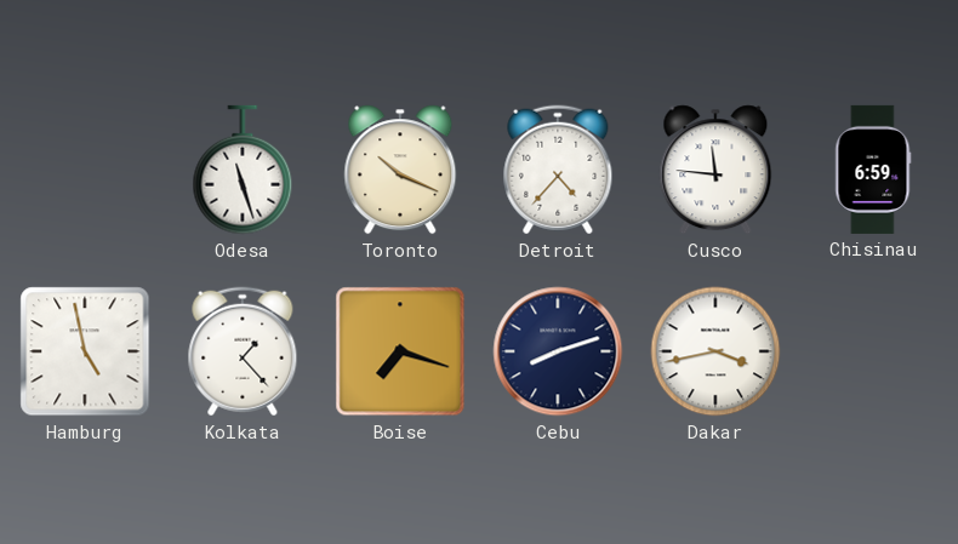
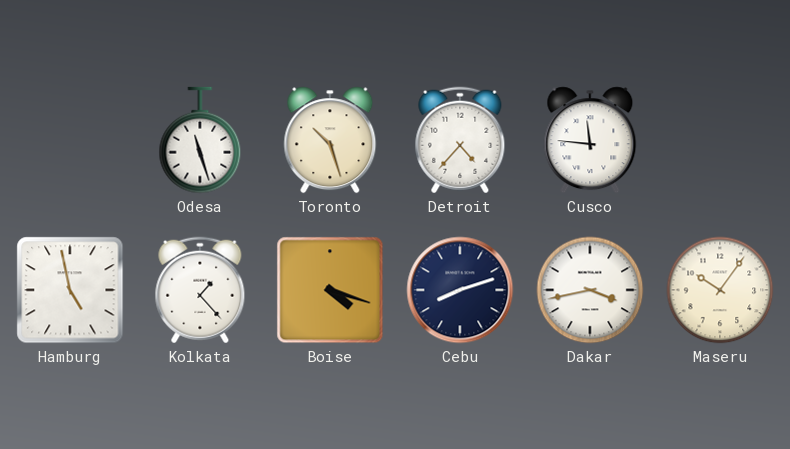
Toronto: 10:19 -> 10:27 (330, 140)
Chisinau: 6:59 -> none (873, 170)
Boise: 7:18 -> 4:18 (330, 290)
Maseru: none -> 10:06 (720, 290)
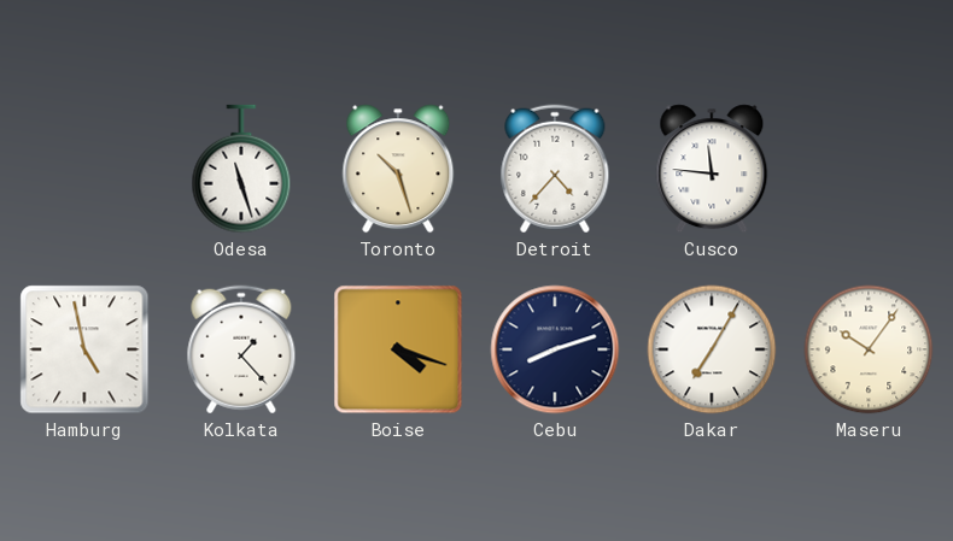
Dakar: 3:43 -> 7:05 (712, 349)
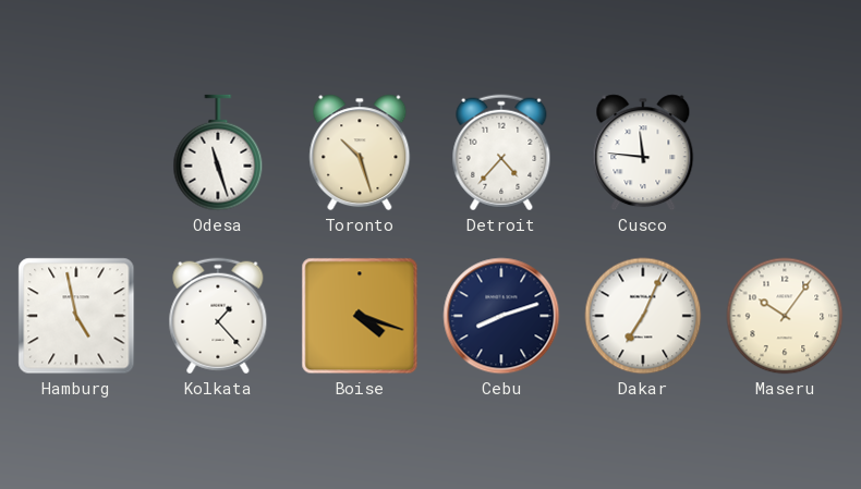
Dakar: 7:05 -> 7:04 (643, 316)
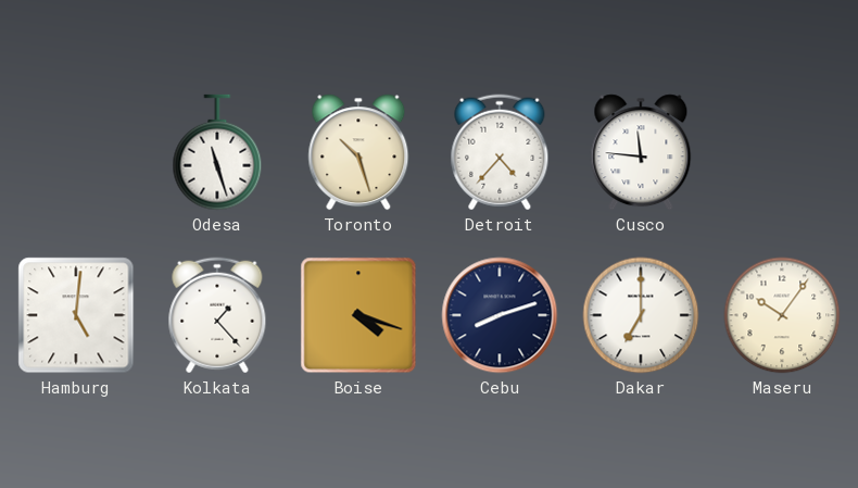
Hamburg: 4:58 -> 5:01 (76, 315)
Dakar: 7:04 -> 7:00 (641, 315)
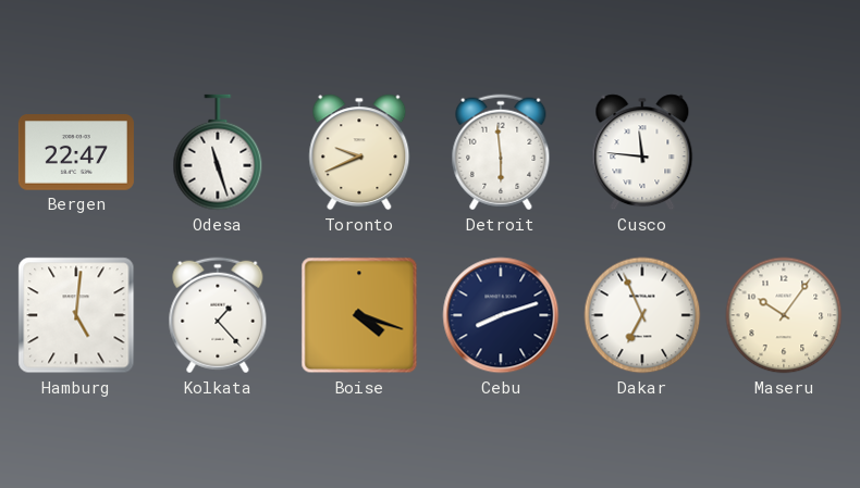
Bergen: none -> 22:47 (76, 152)
Toronto: 10:27 -> 9:41 (359, 152)
Detroit: 4:37 -> 5:59 (501, 152)
Dakar: 7:00 -> 6:56 (642, 315)
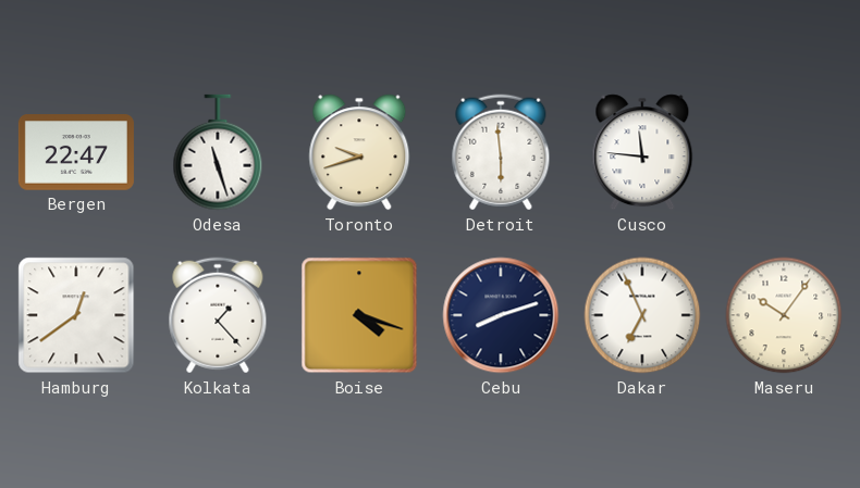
Toronto: 9:41 -> 9:42 (359, 152)
Hamburg: 5:01 -> 12:39 (76, 315)
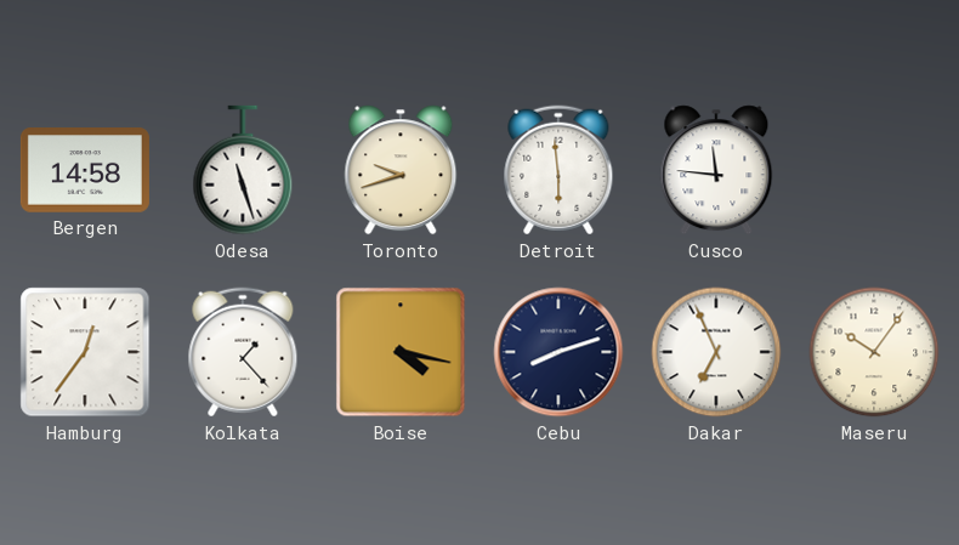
Bergen: 22:47 -> 14:58 (85, 170)
Hamburg: 12:39 -> 12:36 (85, 352)
Boise: 4:18 -> 4:17 (401, 352)
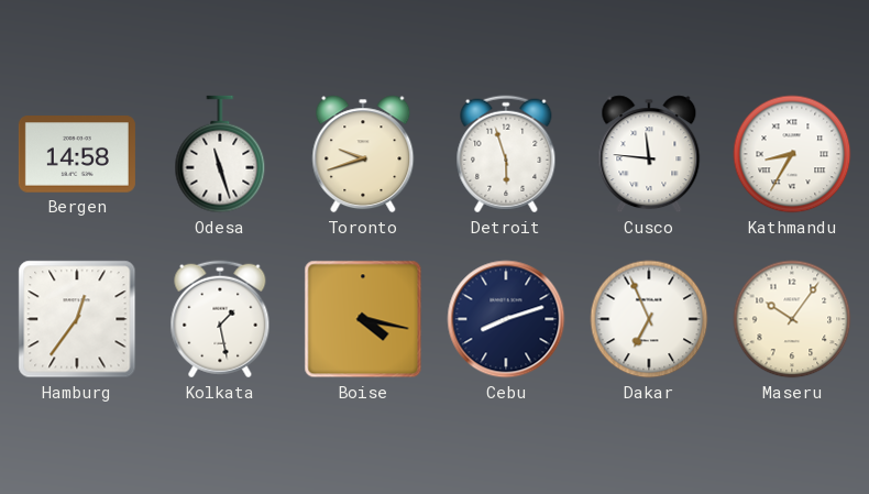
Detroit: 5:59 -> 5:57 (506, 154)
Kathmandu: none -> 8:35 (792, 154)
Kolkata: 1:23 -> 1:28 (220, 319)
